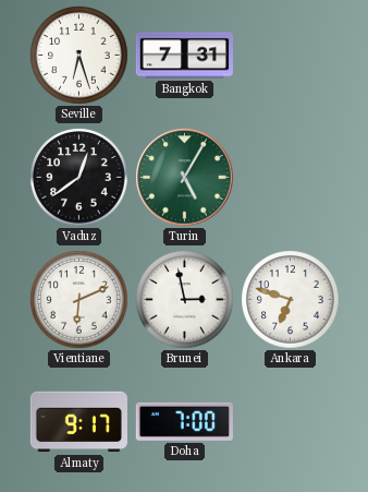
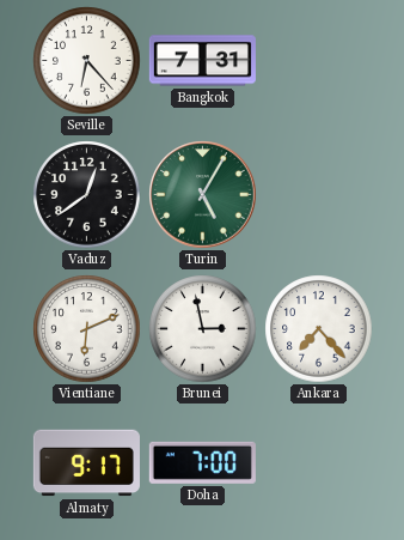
Seville: 6:27 -> 6:23 (87, 61)
Ankara: 6:48 -> 7:23 (319, 329)
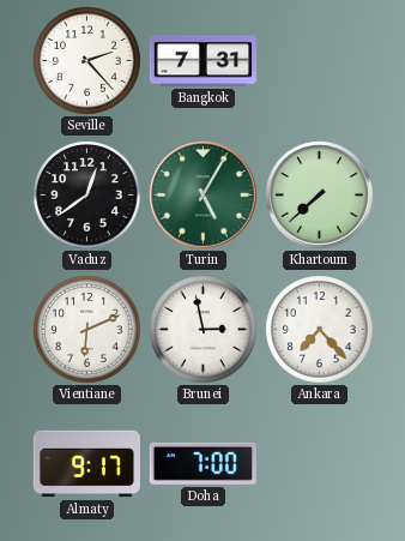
Seville: 6:23 -> 2:23 (87, 61)
Khartoum: none -> 7:38 (320, 196)
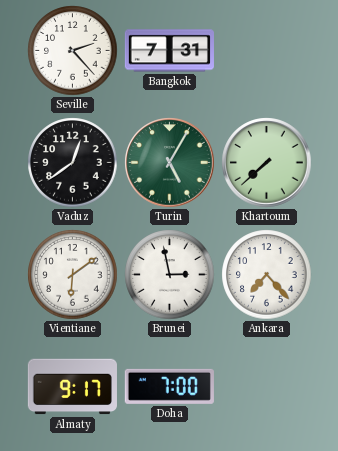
Vientiane: 6:11 -> 6:09 (73, 275)
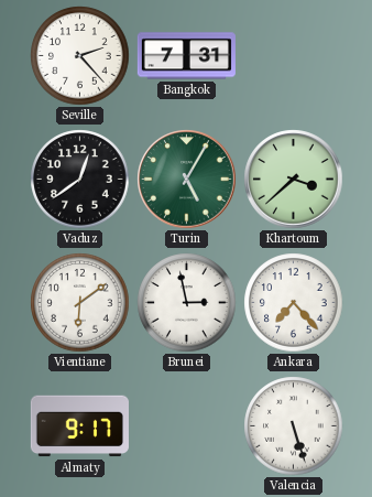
Khartoum: 7:38 -> 3:38 (294, 180)
Doha: 7:00 -> none (169, 386)
Valencia: none -> 5:27 (294, 426)
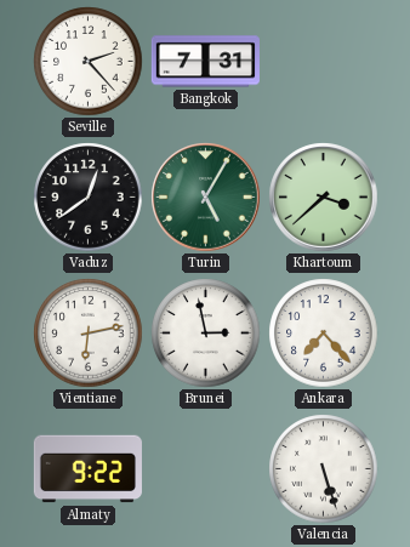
Vientiane: 6:09 -> 6:13 (89, 334)
Almaty: 9:17 -> 9:22 (87, 469)
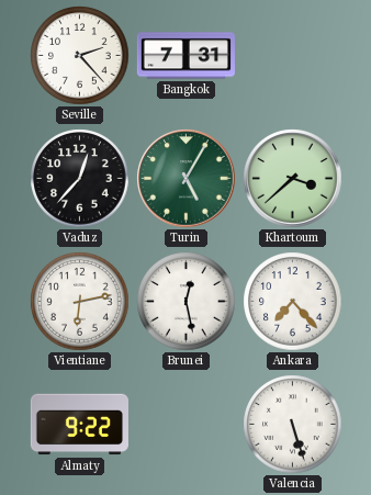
Vaduz: 12:39 -> 12:37 (80, 179)
Brunei: 2:58 -> 12:28 (187, 302)
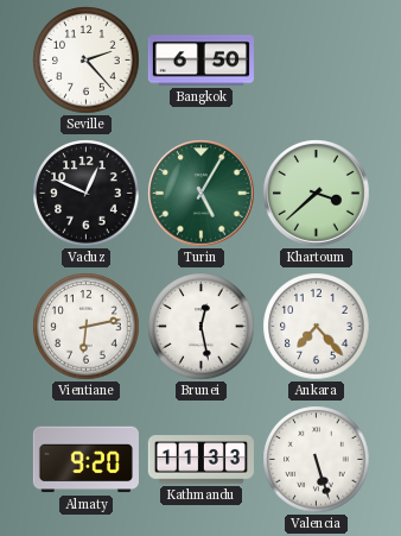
Bangkok: 7:31 -> 6:50 (200, 61)
Vaduz: 12:37 -> 12:49 (87, 194)
Almaty: 9:22 -> 9:20 (85, 460)
Kathmandu: none -> 11:33 (200, 460)
